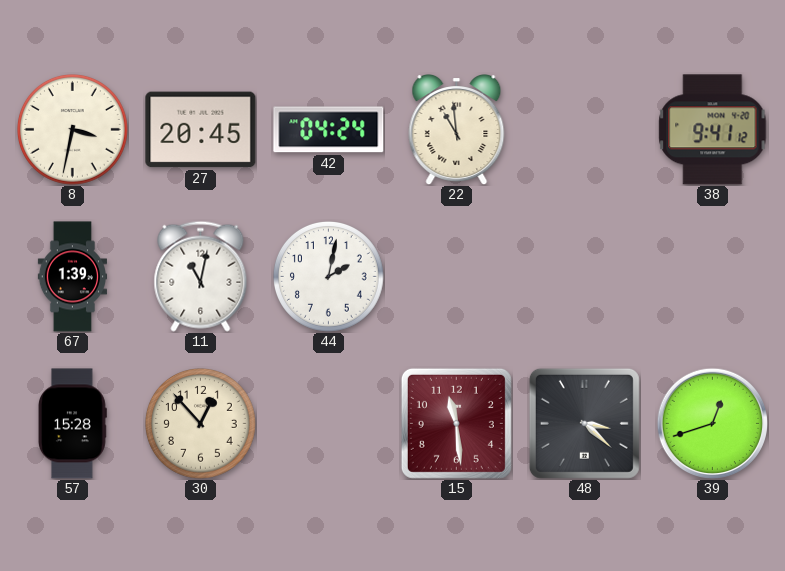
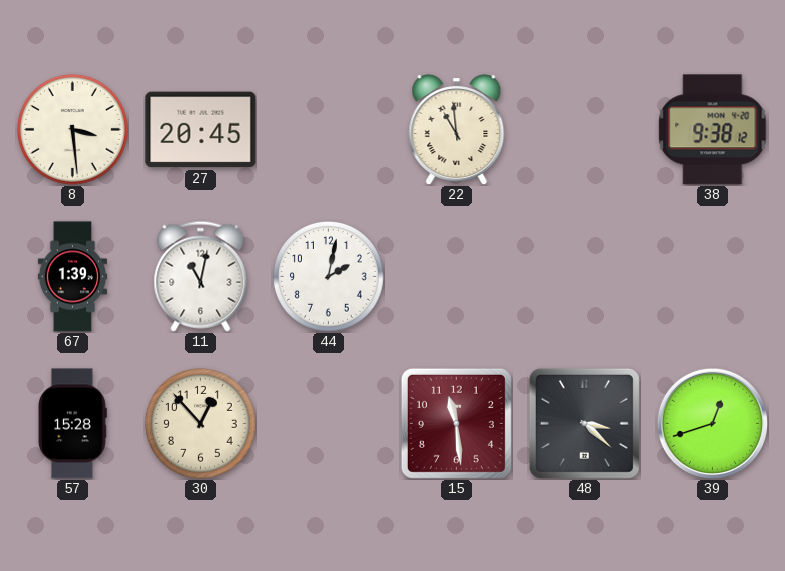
8: 3:32 -> 3:29 (73, 130)
42: 04:24 -> none (329, 130)
38: 9:41 -> 9:38 (713, 130)
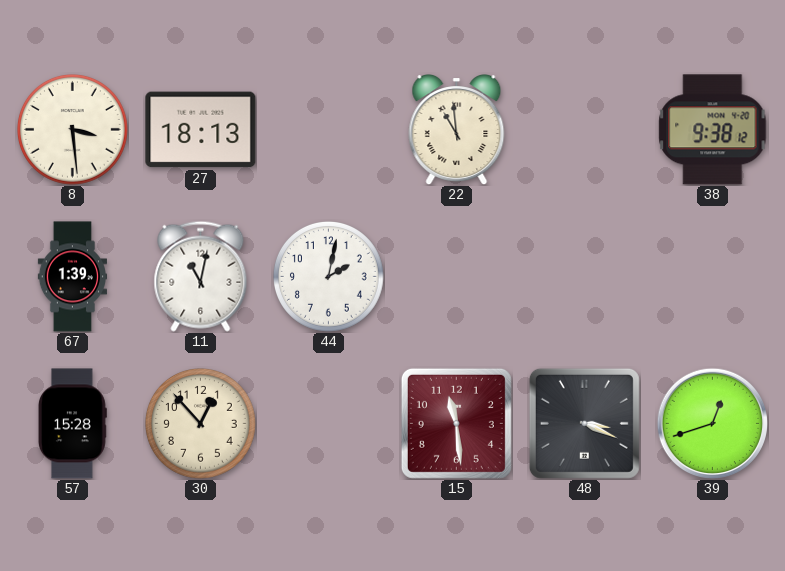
27: 20:45 -> 18:13 (201, 130)
48: 3:22 -> 3:19 (584, 423)
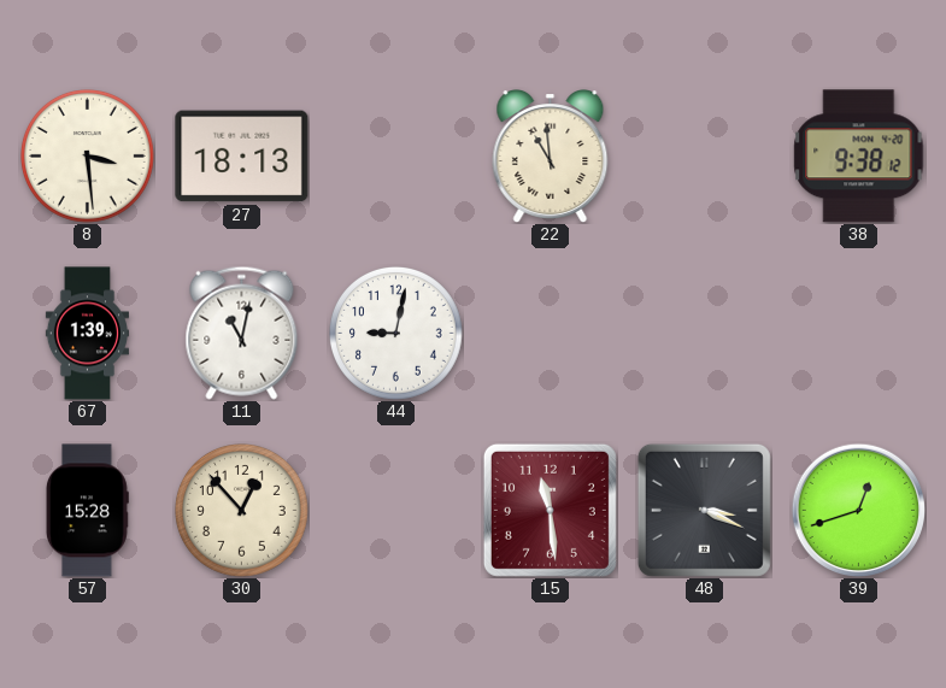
44: 2:02 -> 9:02 (396, 334)
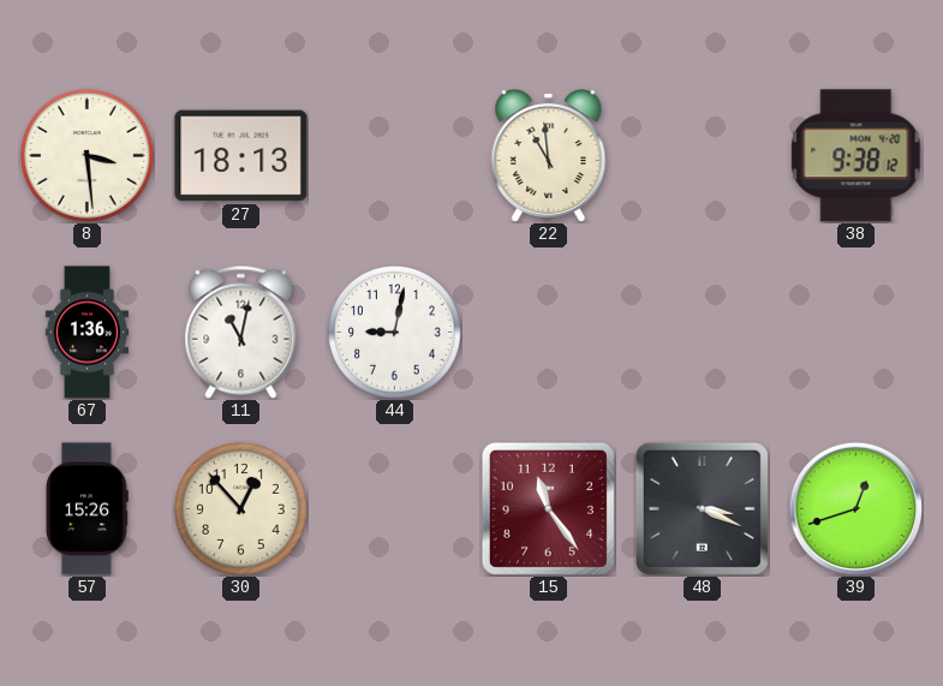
67: 1:39 -> 1:36 (86, 333)
57: 15:28 -> 15:26 (88, 509)
15: 11:29 -> 11:24 (548, 508)
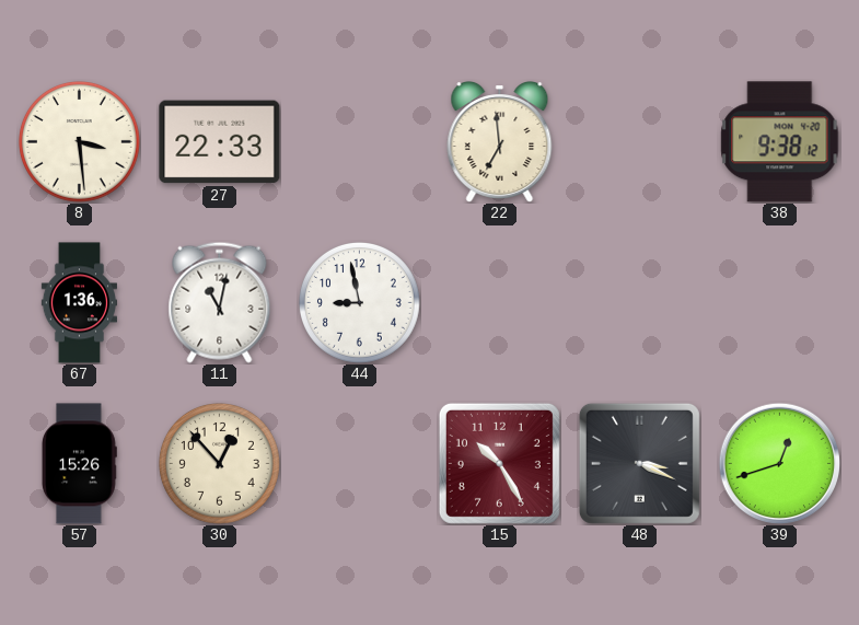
27: 18:13 -> 22:33 (220, 142)
22: 10:59 -> 6:59 (500, 142)
44: 9:02 -> 8:58 (360, 303)
15: 11:24 -> 10:25 (499, 463)
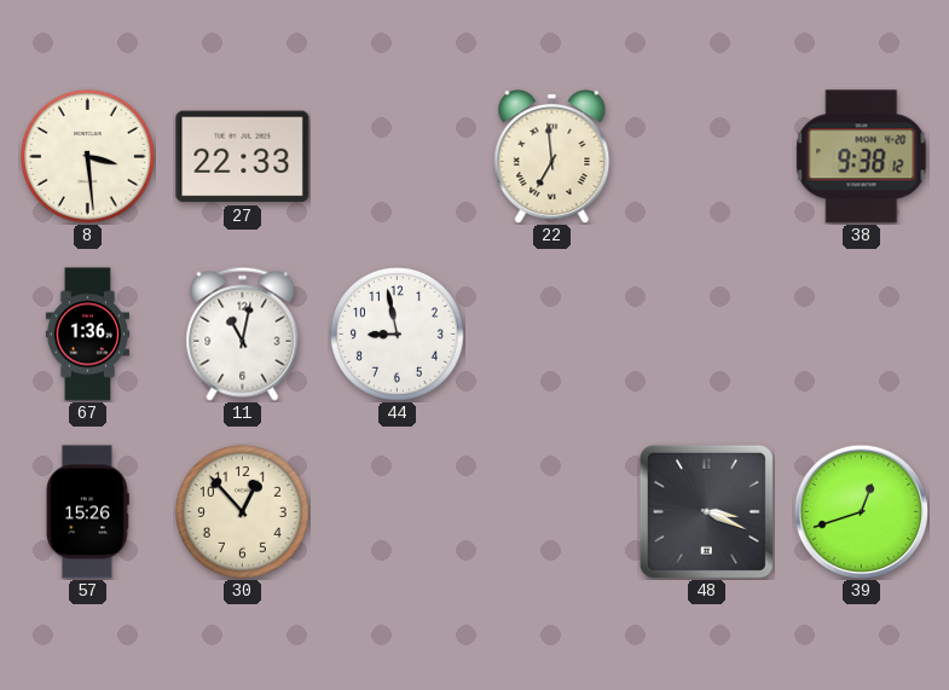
15: 10:25 -> none (499, 463)
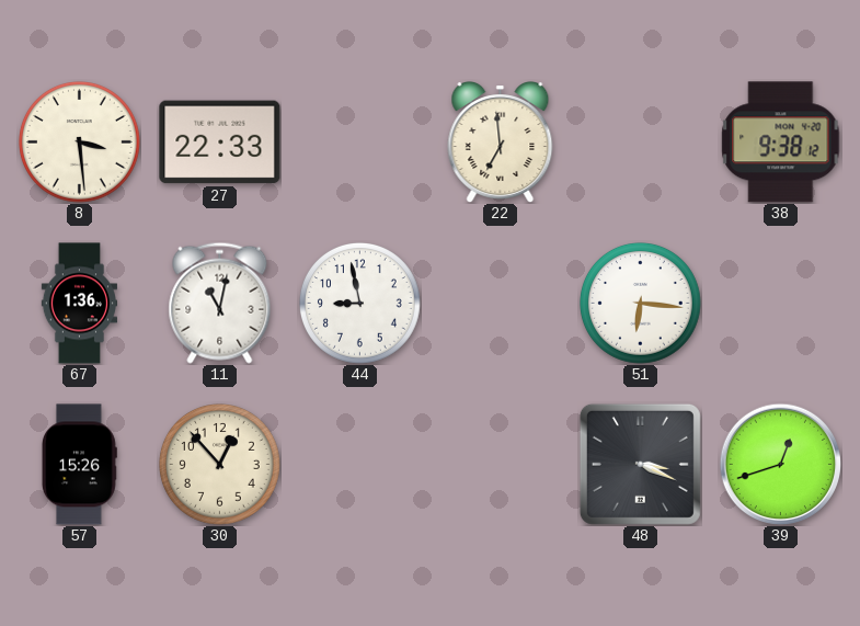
51: none -> 6:16 (641, 304)
